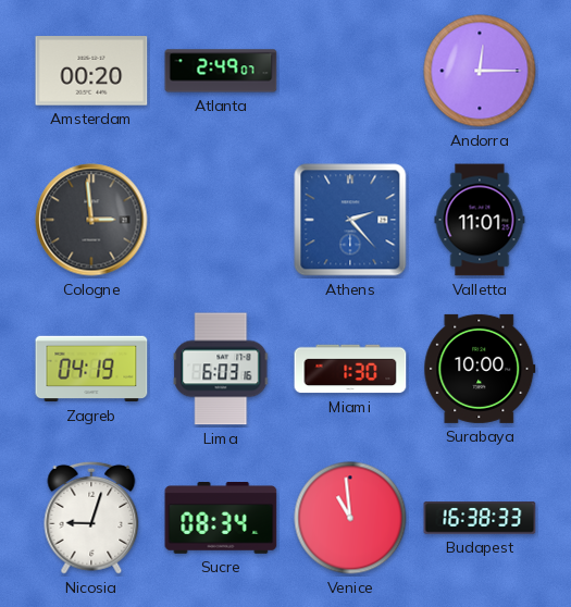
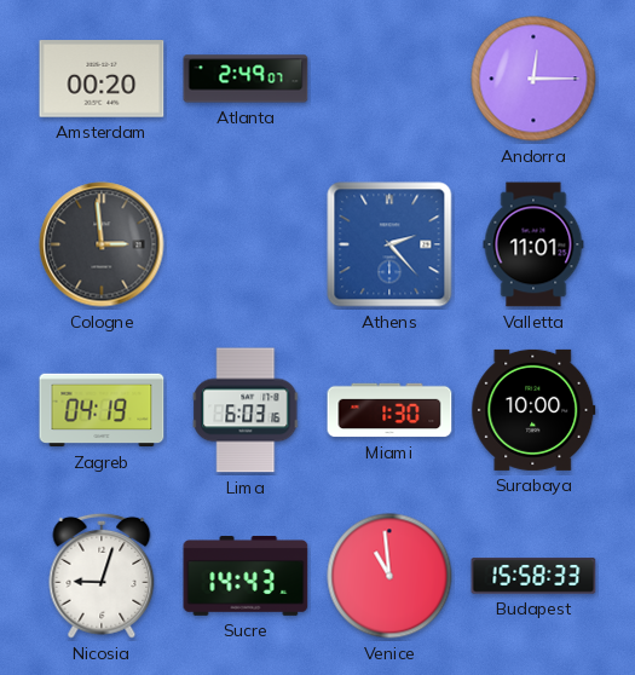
Sucre: 08:34 -> 14:43 (246, 577)
Budapest: 16:38 -> 15:58 (533, 576)
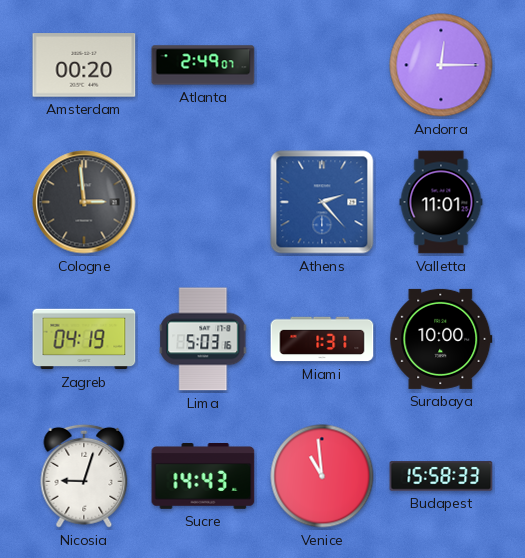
Lima: 6:03 -> 5:03 (203, 339)
Miami: 1:30 -> 1:31 (322, 339)
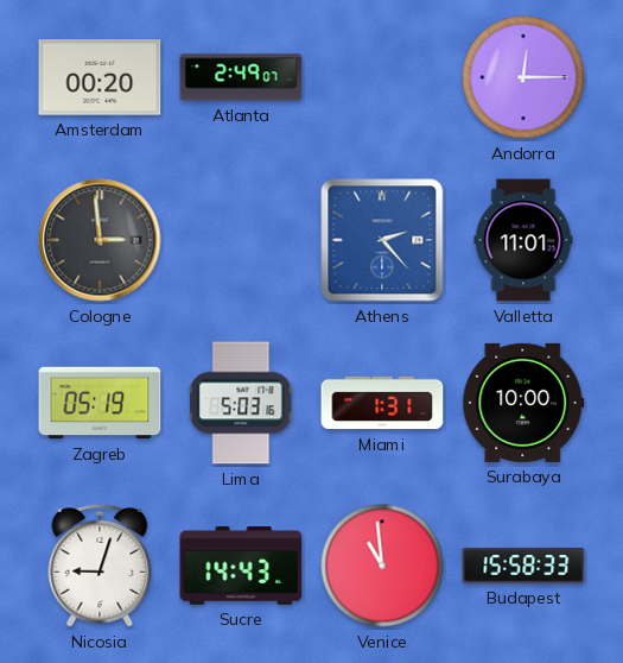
Zagreb: 04:19 -> 05:19 (100, 403)
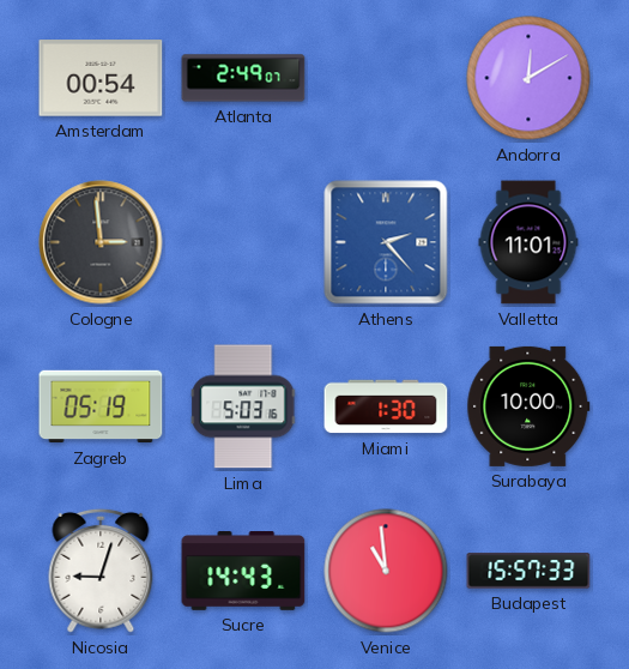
Amsterdam: 00:20 -> 00:54 (101, 78)
Andorra: 12:15 -> 12:10 (528, 78)
Miami: 1:31 -> 1:30 (386, 406)
Budapest: 15:58 -> 15:57 (528, 571)
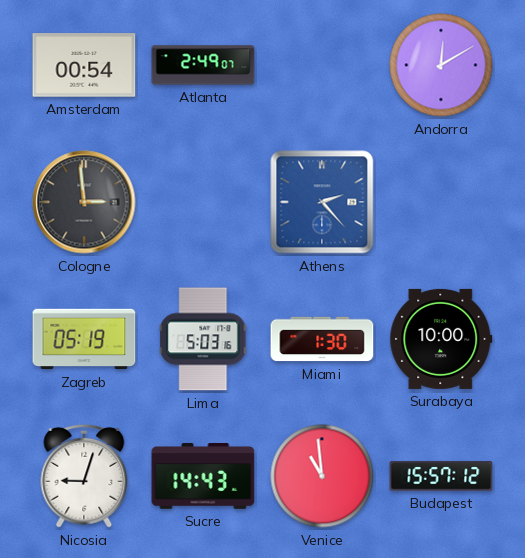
Valletta: 11:01 -> none (528, 242)
Budapest: 15:57:33 -> 15:57:12 (441, 476)
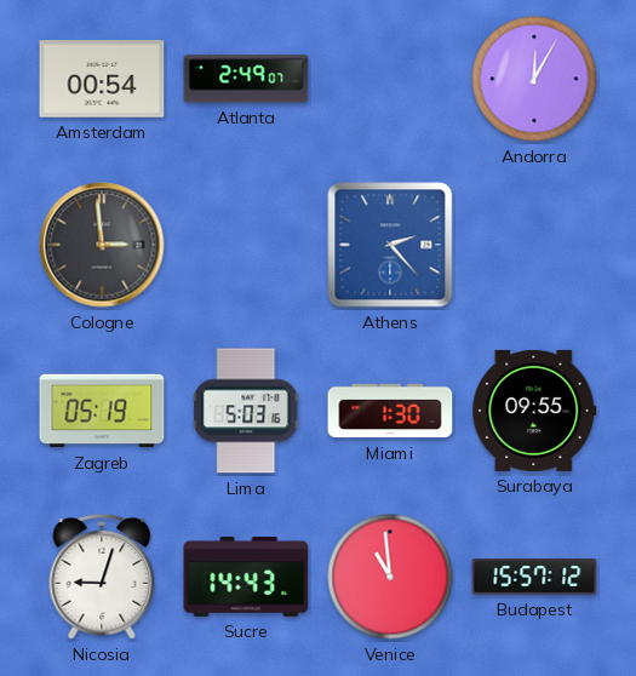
Andorra: 12:10 -> 12:05 (534, 79)
Surabaya: 10:00 -> 09:55 (534, 411)
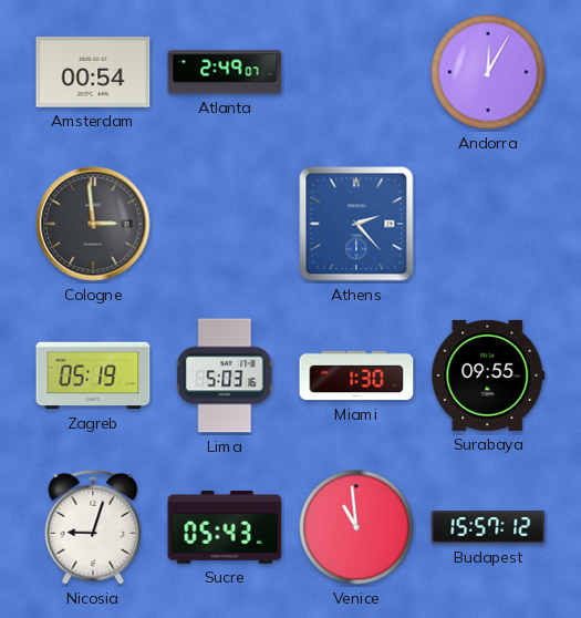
Sucre: 14:43 -> 05:43 (225, 528)
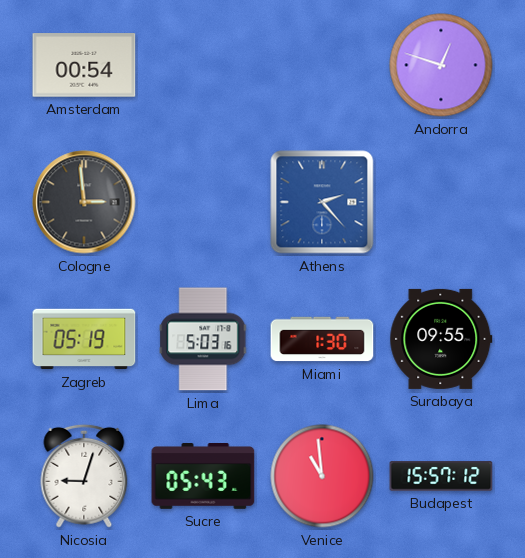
Atlanta: 2:49 -> none (225, 72)
Andorra: 12:05 -> 12:48 (441, 65)
